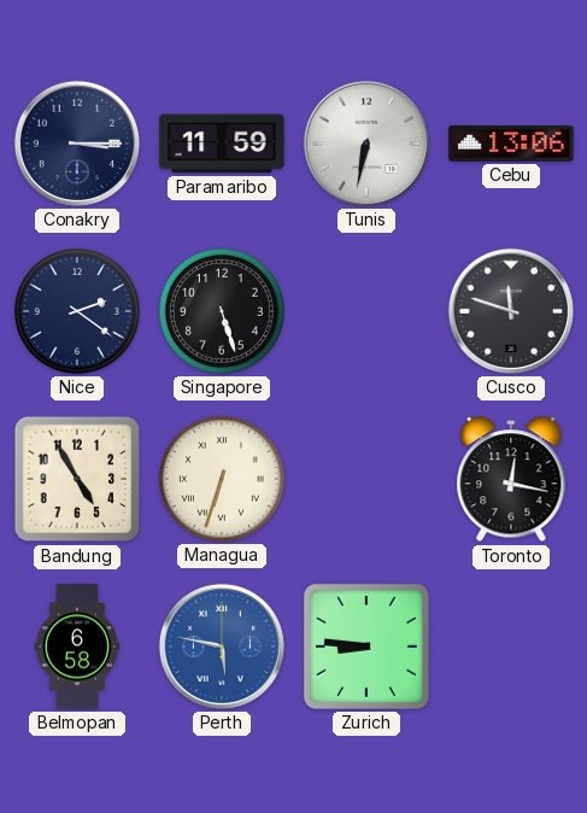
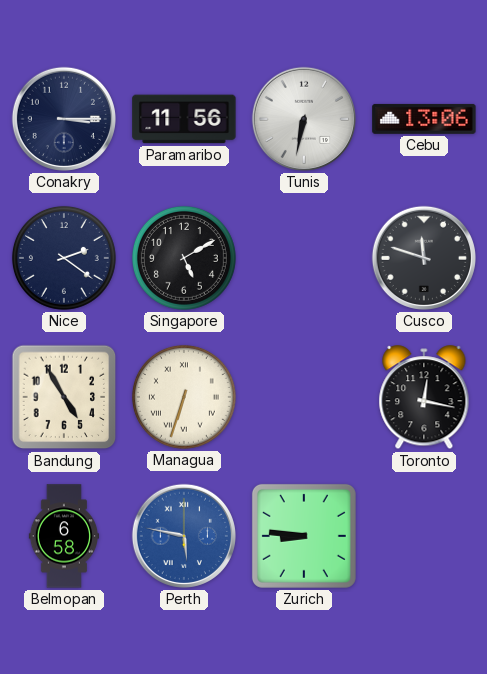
Paramaribo: 11:59 -> 11:56 (184, 119)
Singapore: 5:27 -> 5:10 (184, 258)
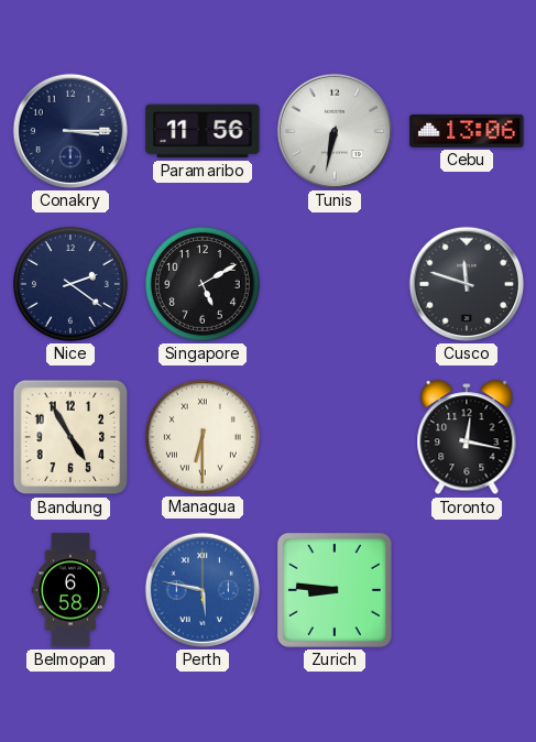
Managua: 6:33 -> 6:30 (203, 437)
